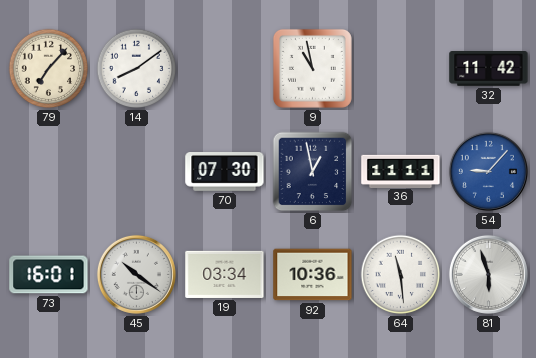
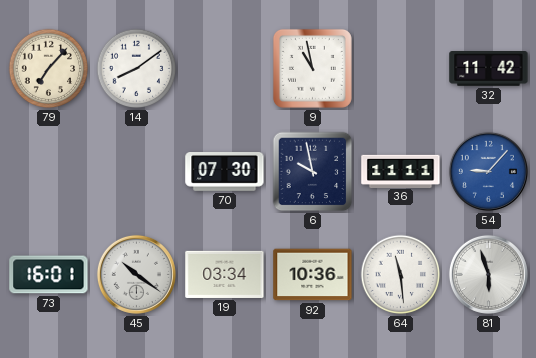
6: 12:58 -> 9:58 (313, 172)
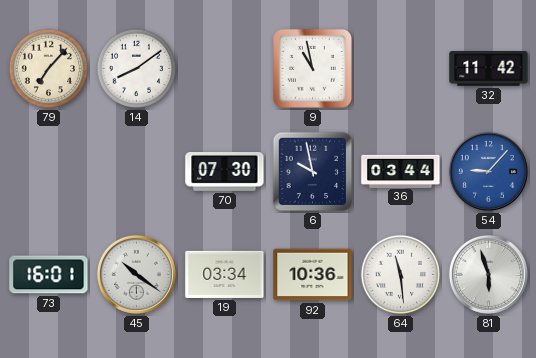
36: 11:11 -> 03:44 (401, 171)
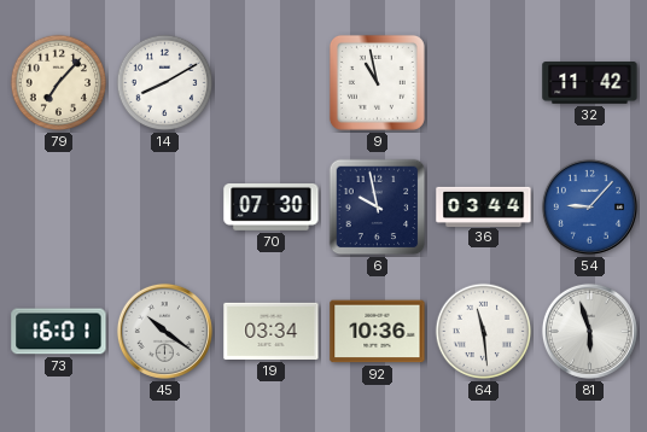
14: 8:09 -> 8:10 (165, 83)
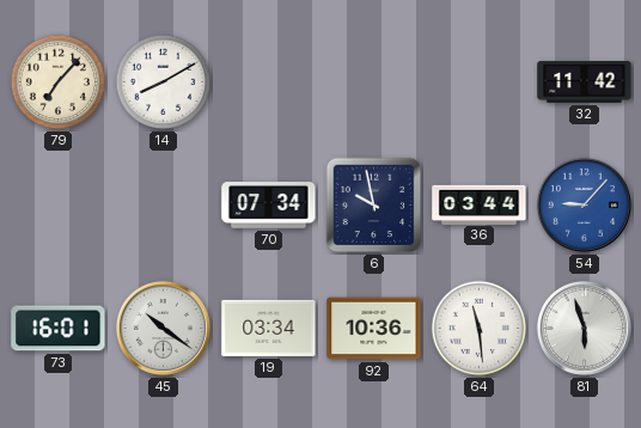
9: 10:58 -> none (377, 82)
70: 07:30 -> 07:34 (269, 206)
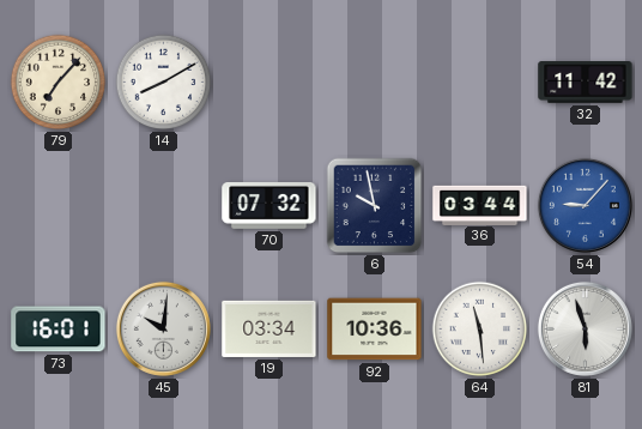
70: 07:34 -> 07:32 (269, 206)
45: 10:21 -> 10:01 (163, 328)
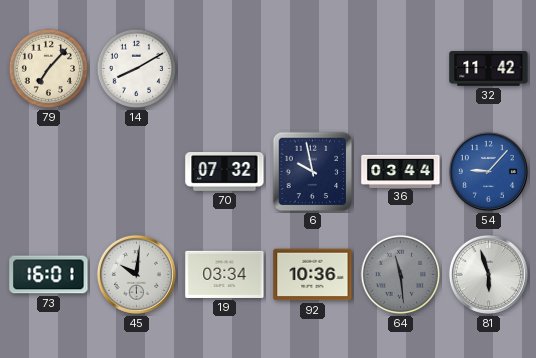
64 dial: white -> grey (401, 275)
